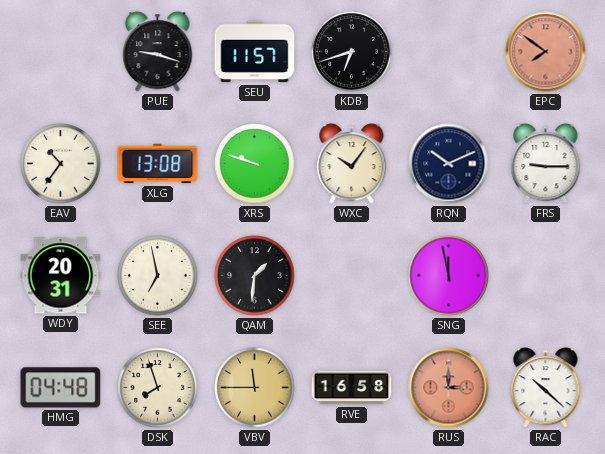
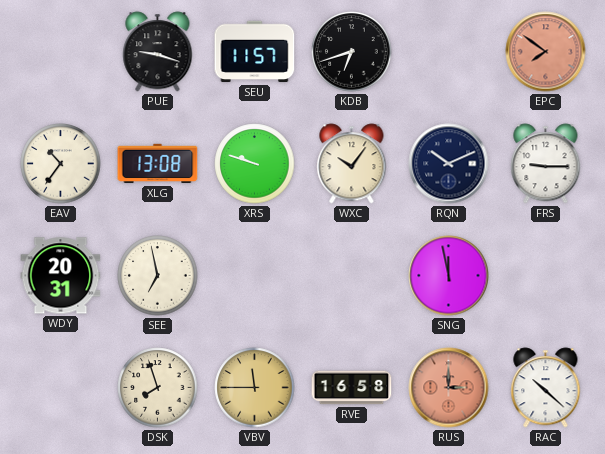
QAM: 1:31 -> none (255, 276)
HMG: 04:48 -> none (61, 388)
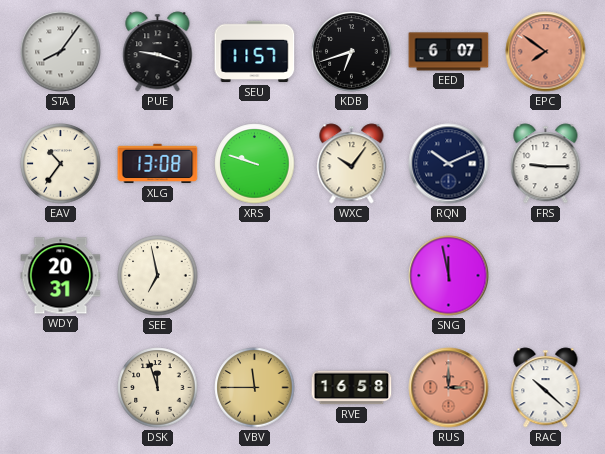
STA: none -> 8:06 (61, 52)
EED: none -> 6:07 (449, 52)
DSK: 7:57 -> 11:57 (158, 388)
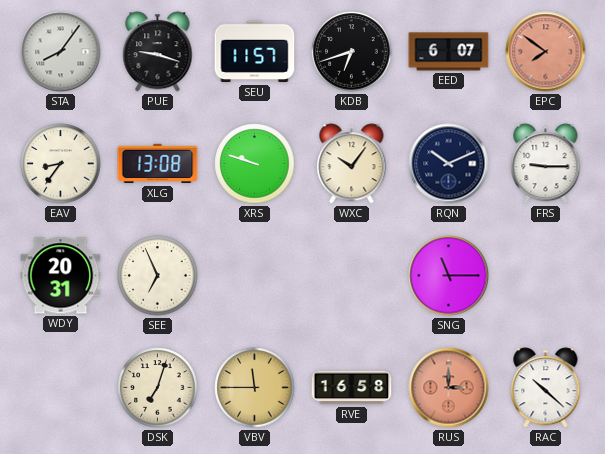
EAV: 10:36 -> 8:36 (61, 164)
SEE: 6:58 -> 6:56 (158, 276)
SNG: 11:58 -> 11:15 (449, 276)
DSK: 11:57 -> 7:03 (158, 388)
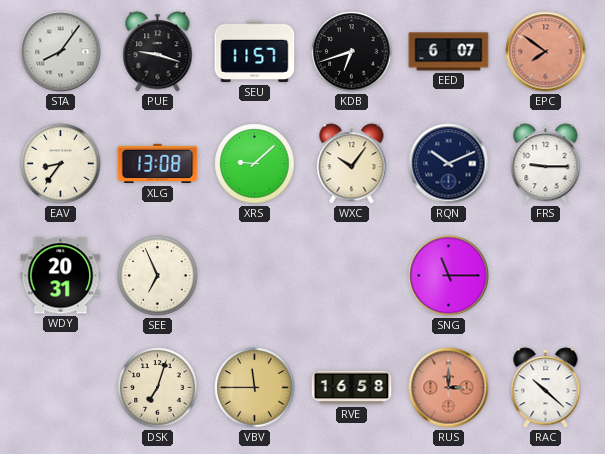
XRS: 9:48 -> 9:08 (255, 164)
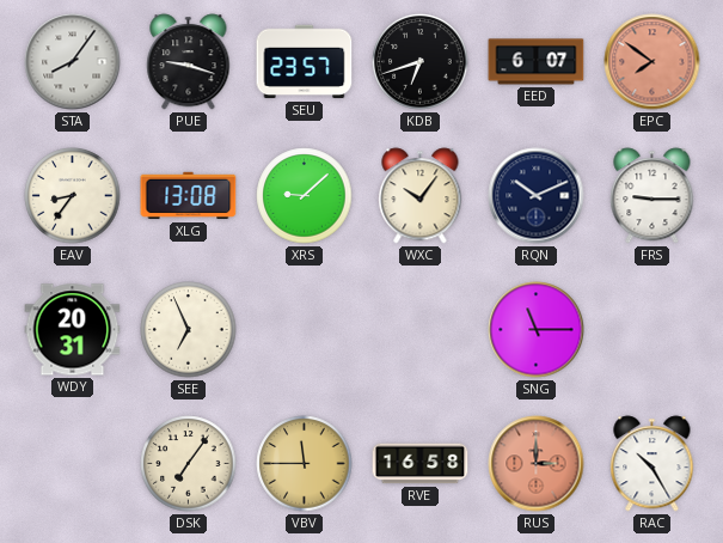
SEU: 11:57 -> 23:57 (305, 62)
DSK: 7:03 -> 7:06 (189, 464)
RAC: 10:22 -> 10:25 (652, 464)
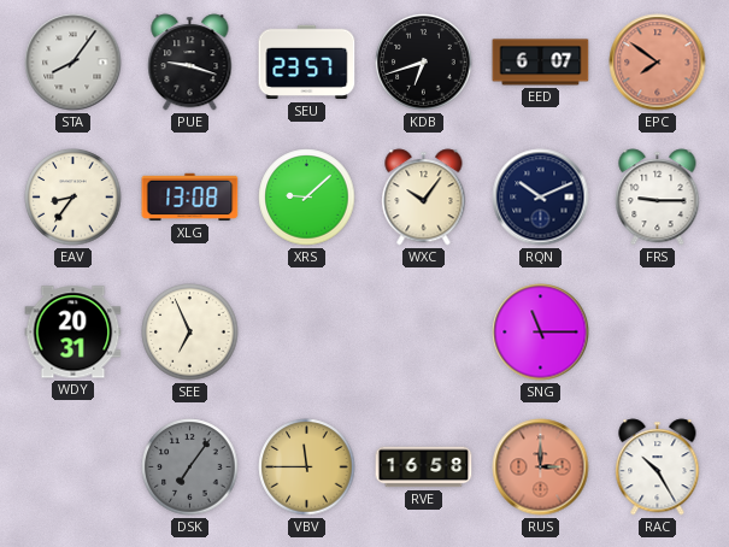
DSK dial: cream -> grey (190, 467)
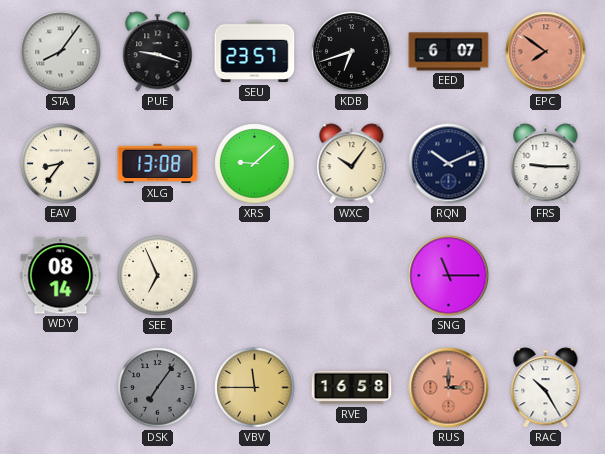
WDY: 20:31 -> 08:14 (61, 276)
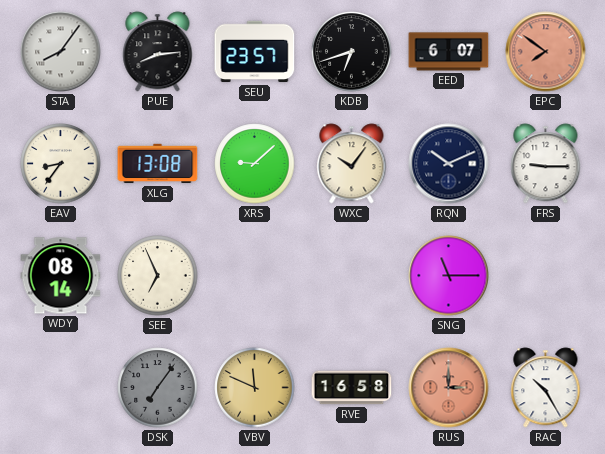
PUE: 9:18 -> 8:14 (158, 52)
VBV: 11:45 -> 11:49 (255, 388)
